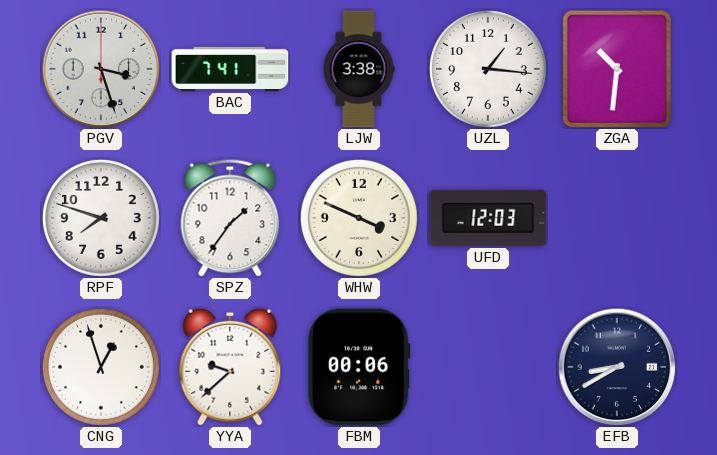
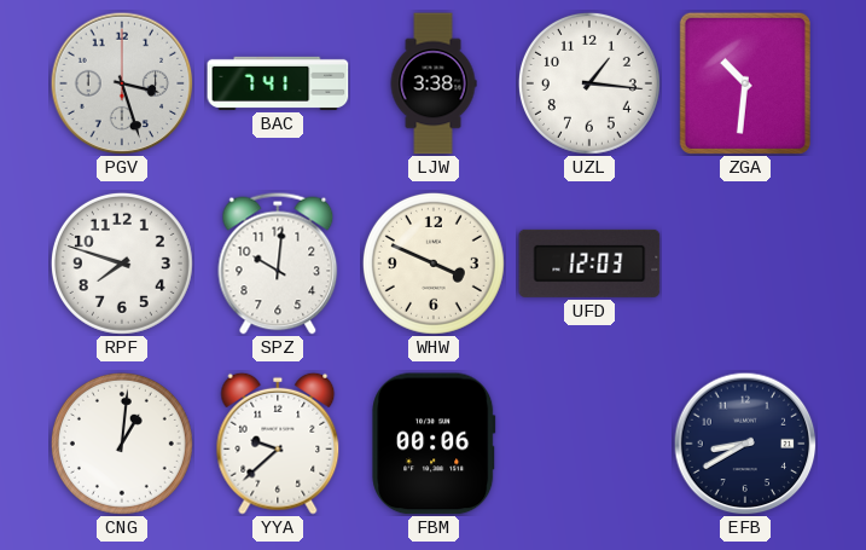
SPZ: 1:36 -> 10:01 (278, 264)
CNG: 12:57 -> 1:01 (122, 444)
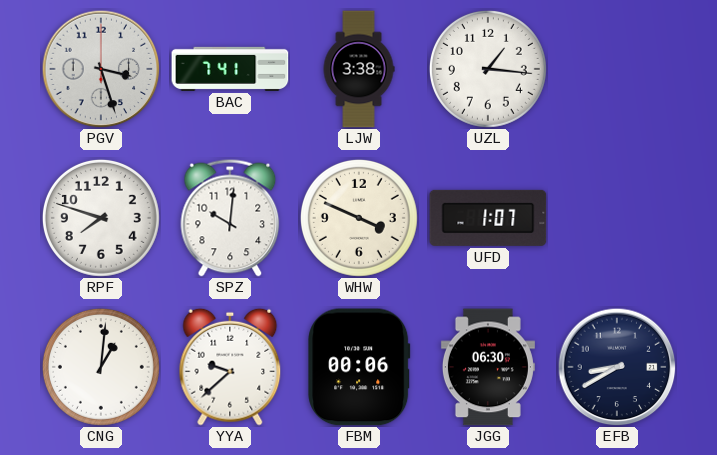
ZGA: 10:31 -> none (745, 83)
UFD: 12:03 -> 1:07 (488, 218)
JGG: none -> 06:30 (488, 367)
